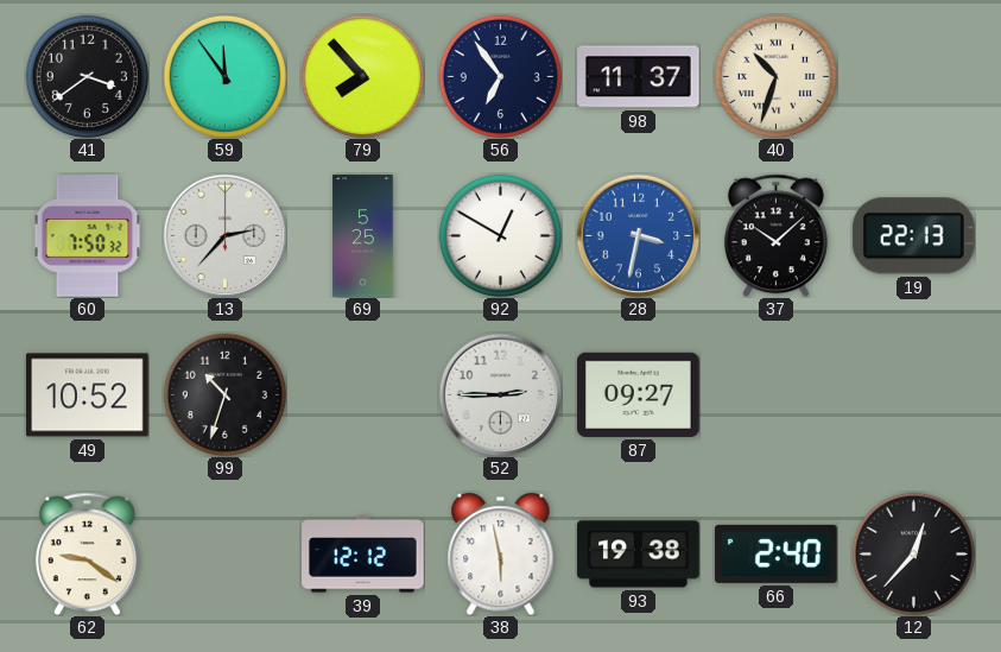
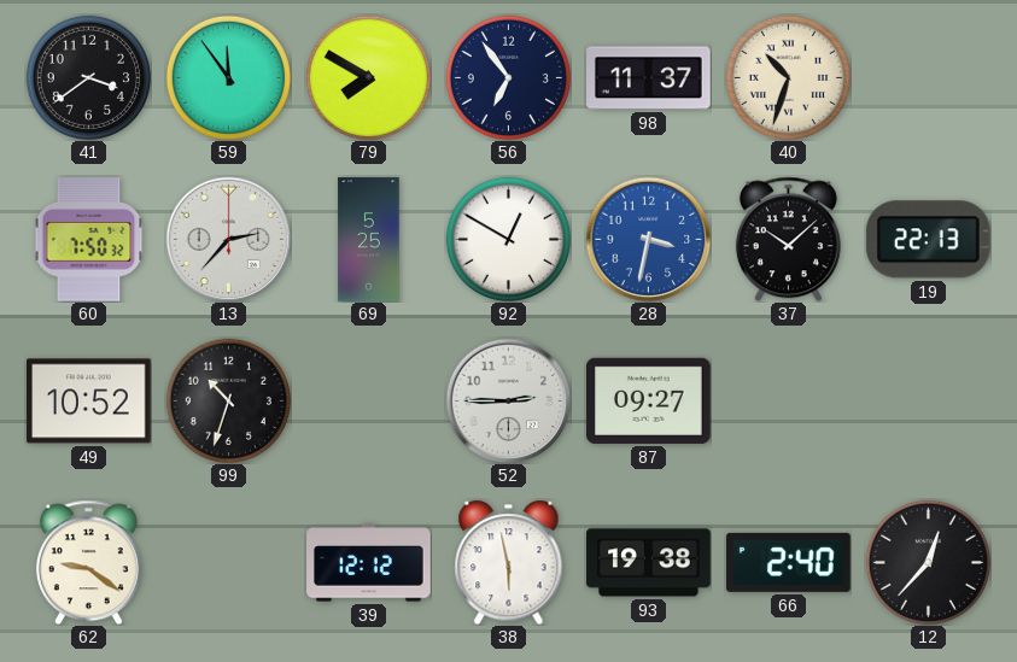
79: 7:53 -> 7:50 (368, 77)
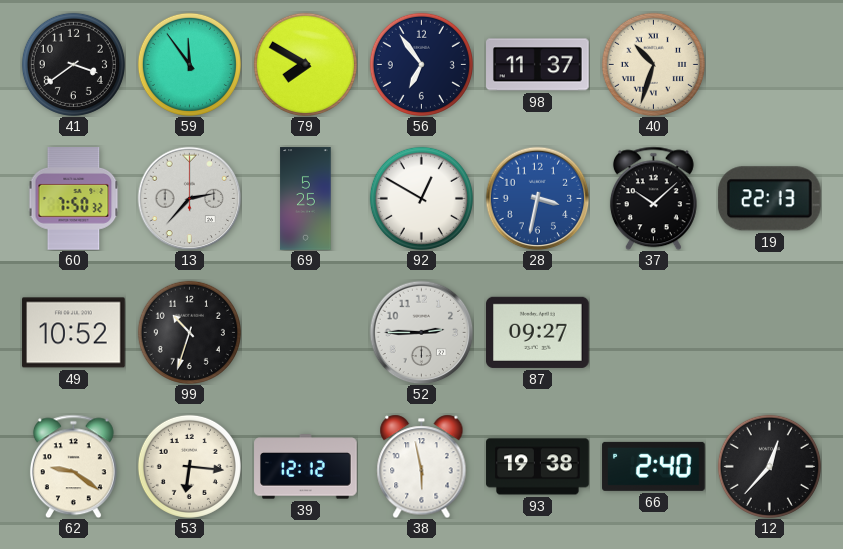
53: none -> 6:16 (189, 466)
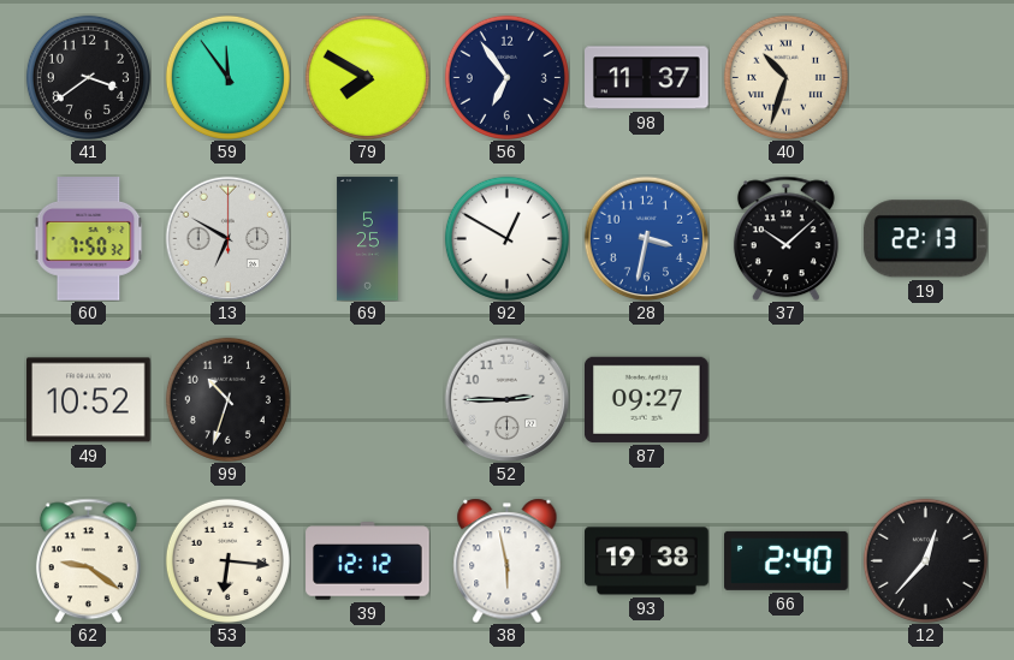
13: 2:37 -> 6:50 (227, 238)
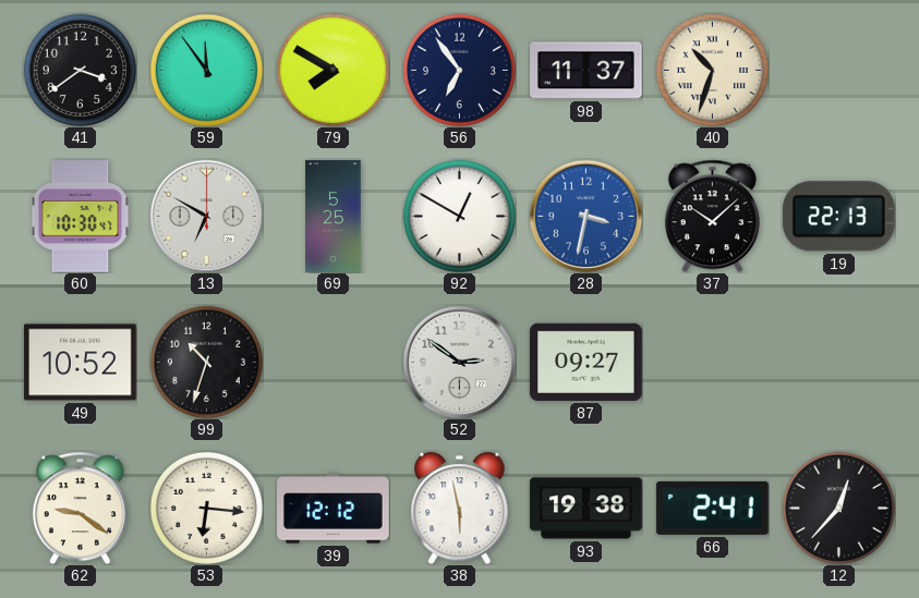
60: 7:50 -> 10:30 (81, 217)
52: 2:45 -> 2:51 (459, 362)
66: 2:40 -> 2:41 (713, 508)
